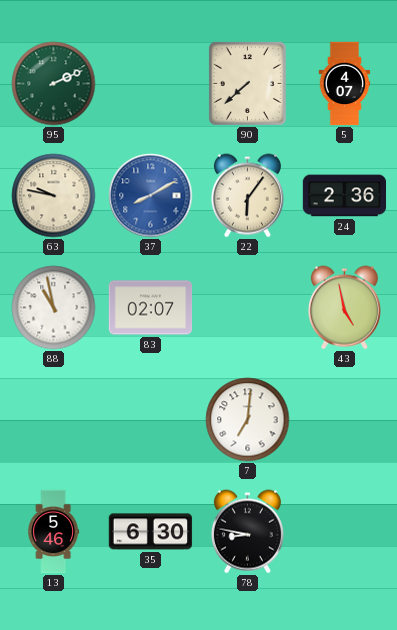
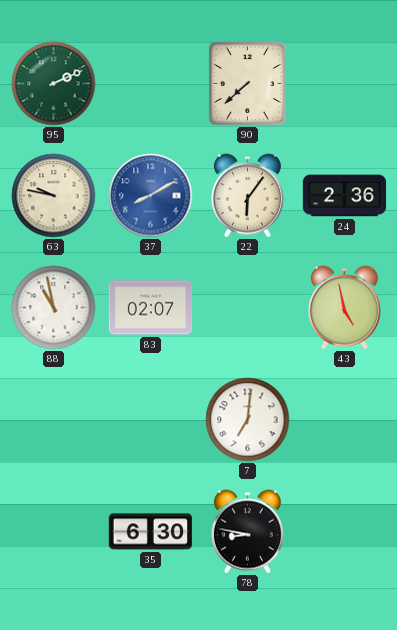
5: 4:07 -> none (345, 84)
13: 5:46 -> none (54, 532)
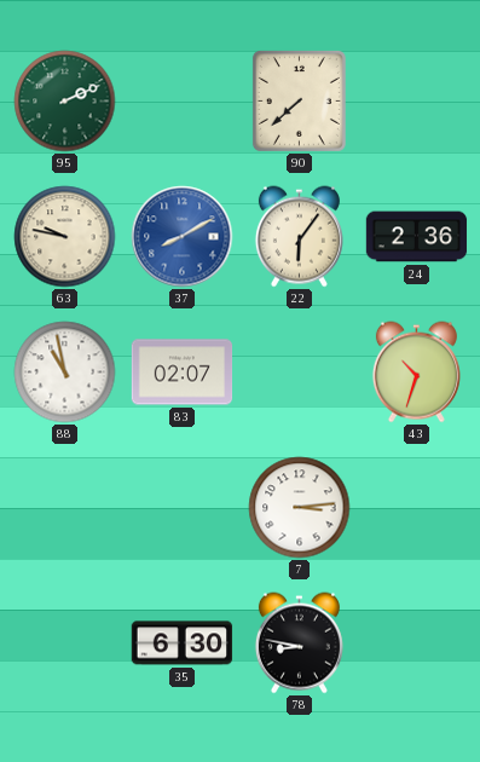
43: 4:58 -> 10:33 (416, 373)
7: 7:01 -> 3:14 (300, 508)
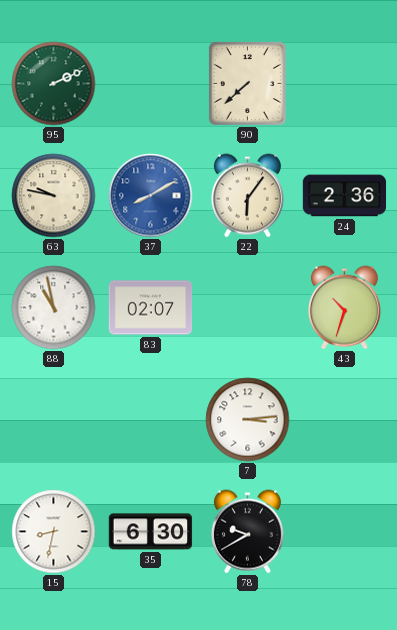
15: none -> 8:32 (54, 532)
78: 8:47 -> 9:40 (247, 532)
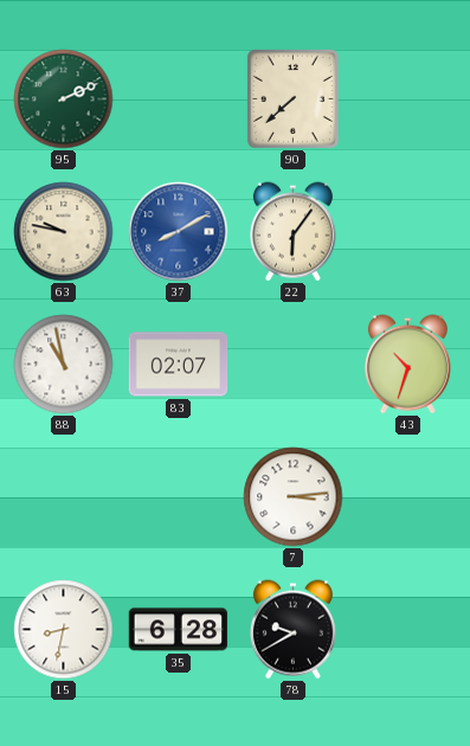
24: 2:36 -> none (345, 196)
35: 6:30 -> 6:28 (179, 630)
